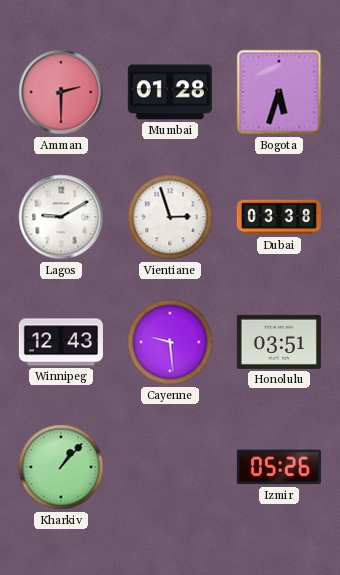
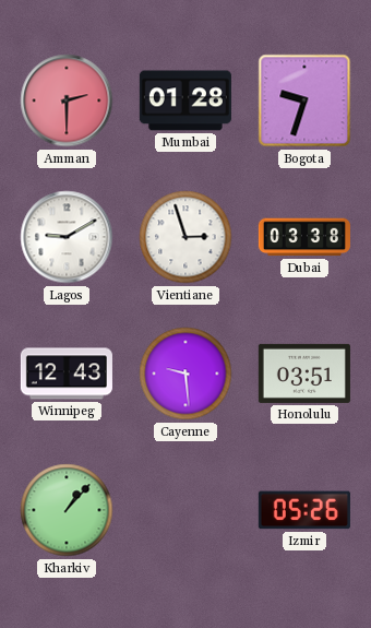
Bogota: 5:33 -> 9:33 (304, 100)
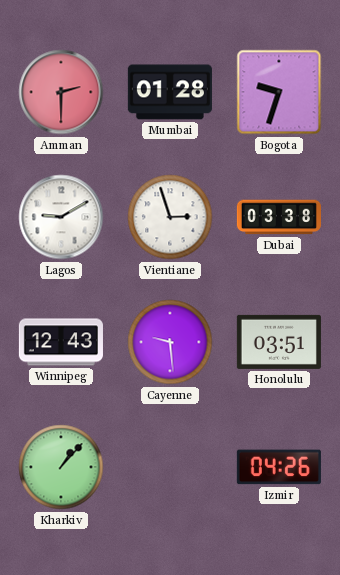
Izmir: 05:26 -> 04:26 (279, 467)
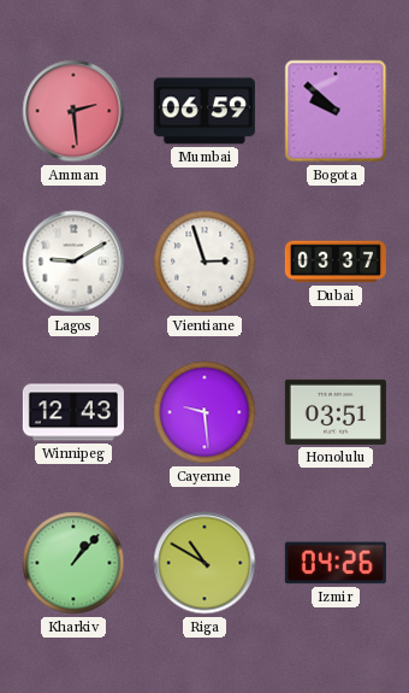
Amman: 2:30 -> 2:29 (73, 111)
Mumbai: 01:28 -> 06:59 (204, 111)
Bogota: 9:33 -> 9:52 (336, 111)
Dubai: 03:38 -> 03:37 (336, 262)
Riga: none -> 10:50 (204, 563)
